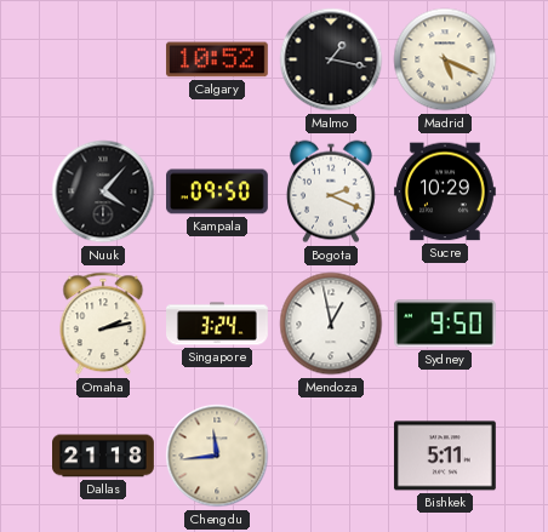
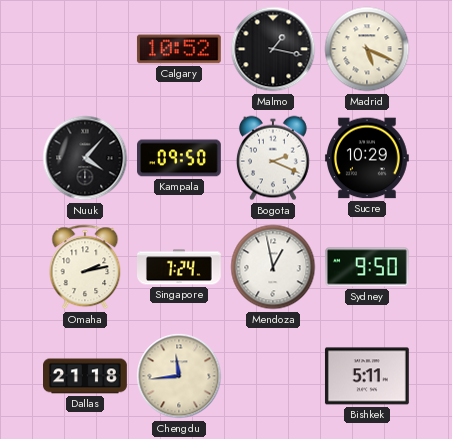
Singapore: 3:24 -> 7:24 (180, 267)
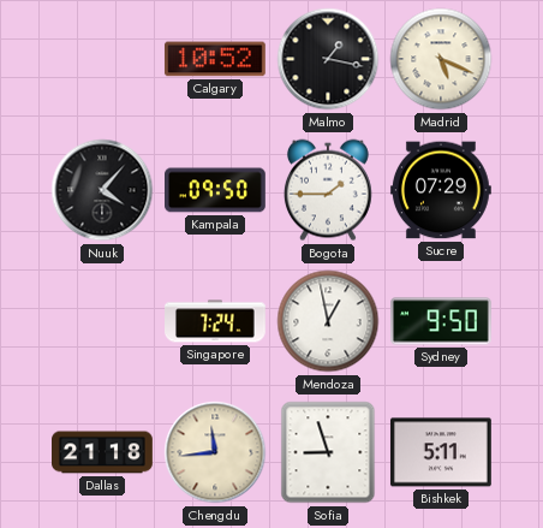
Bogota: 2:19 -> 1:45 (328, 190)
Sucre: 10:29 -> 07:29 (441, 190)
Omaha: 2:13 -> none (85, 267)
Sofia: none -> 8:57 (328, 452)
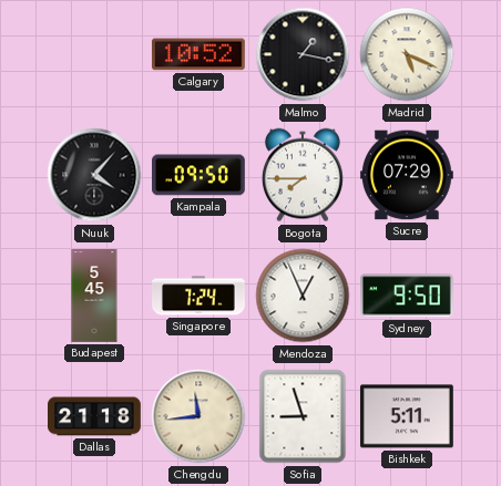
Bogota: 1:45 -> 7:45 (303, 175)
Budapest: none -> 5:45 (94, 297)
Mendoza: 12:58 -> 12:56 (303, 296)
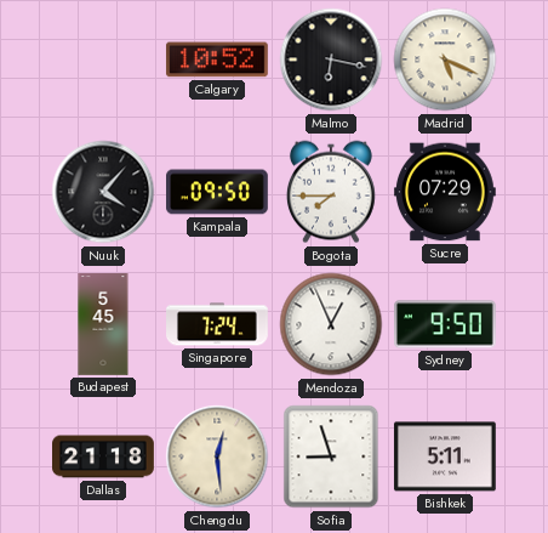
Malmo: 1:17 -> 6:17 (331, 59)
Chengdu: 11:44 -> 12:29 (217, 457)
